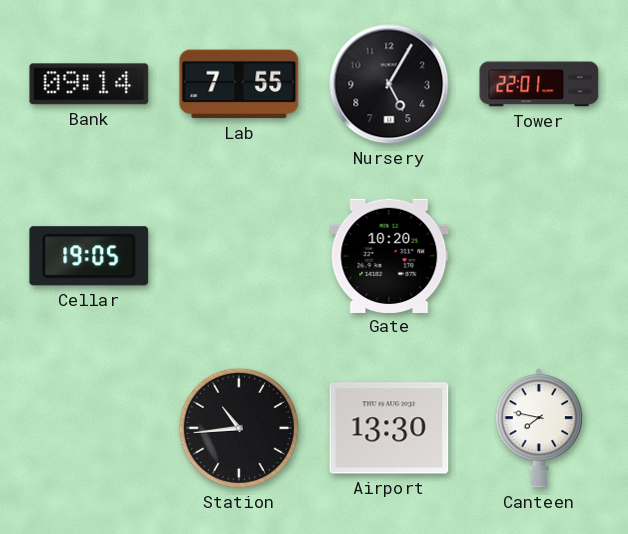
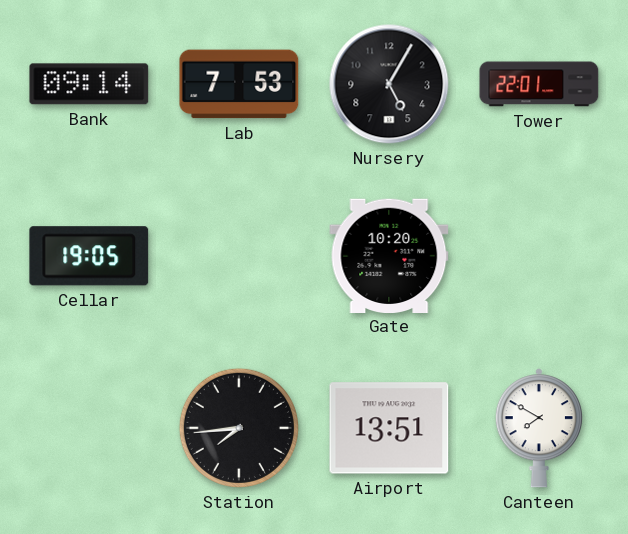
Lab: 7:55 -> 7:53 (239, 84)
Station: 10:44 -> 7:44 (239, 428)
Airport: 13:30 -> 13:51 (389, 428)
Canteen: 7:47 -> 7:50 (539, 428)
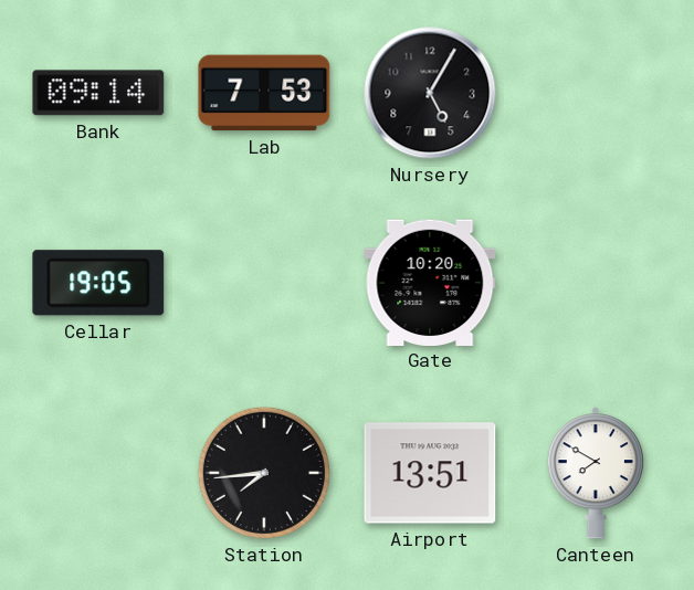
Tower: 22:01 -> none (539, 84)
